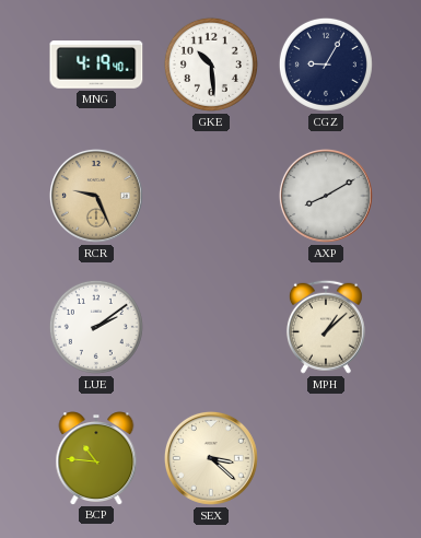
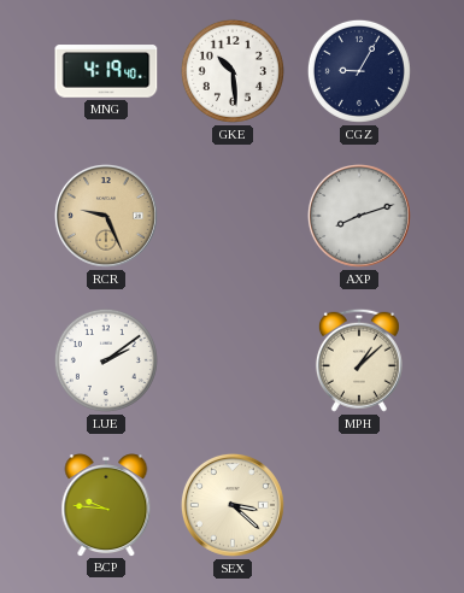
AXP: 8:10 -> 8:12 (359, 216)
BCP: 10:46 -> 9:46 (106, 505)
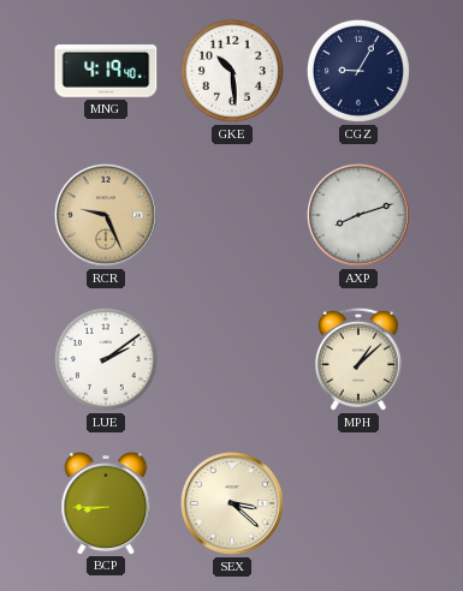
BCP: 9:46 -> 8:45 (106, 503)
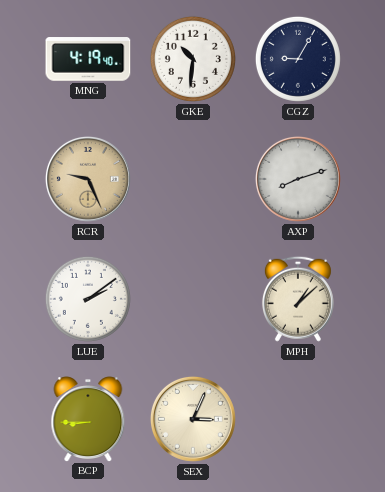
GKE: 10:29 -> 10:31 (193, 59)
SEX: 3:22 -> 3:04 (193, 419)
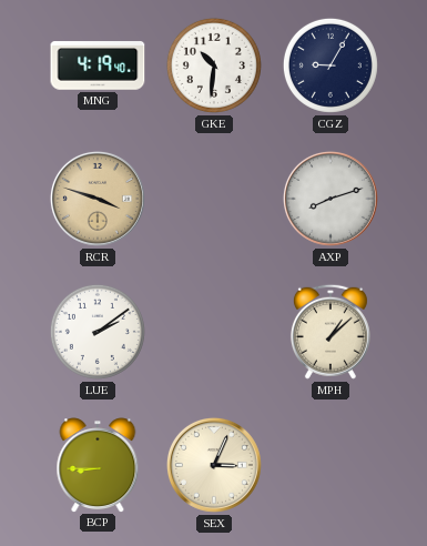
RCR: 9:26 -> 3:48 (98, 199)
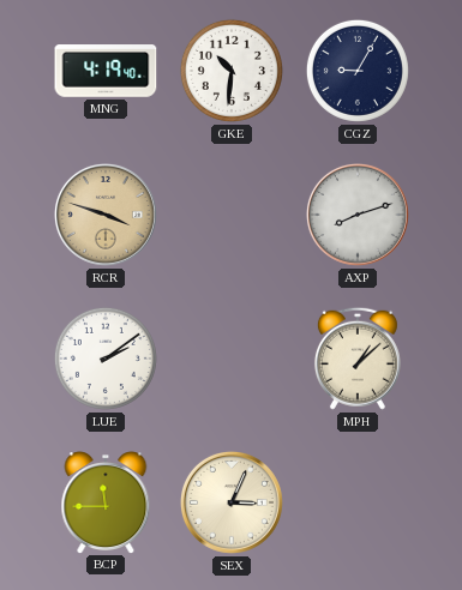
BCP: 8:45 -> 11:45 (106, 502)
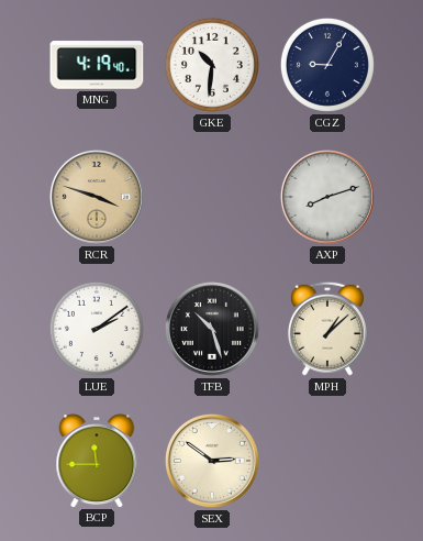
TFB: none -> 10:27 (212, 329)
SEX: 3:04 -> 2:51 (212, 461)
